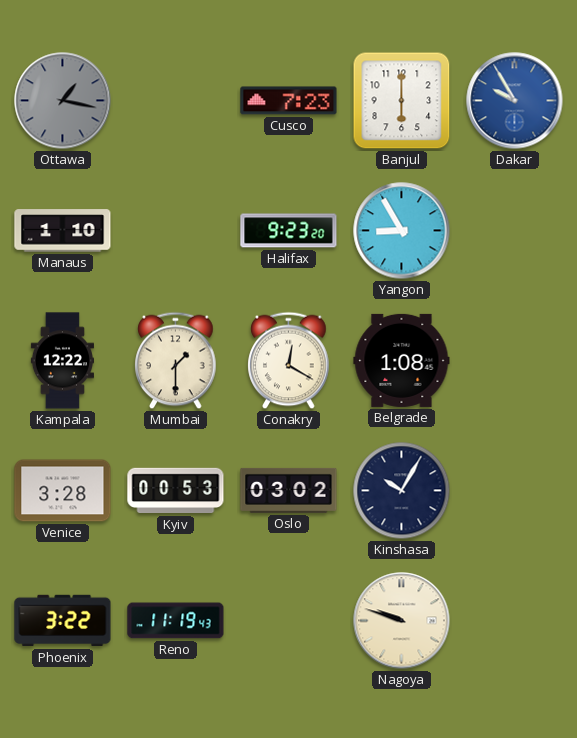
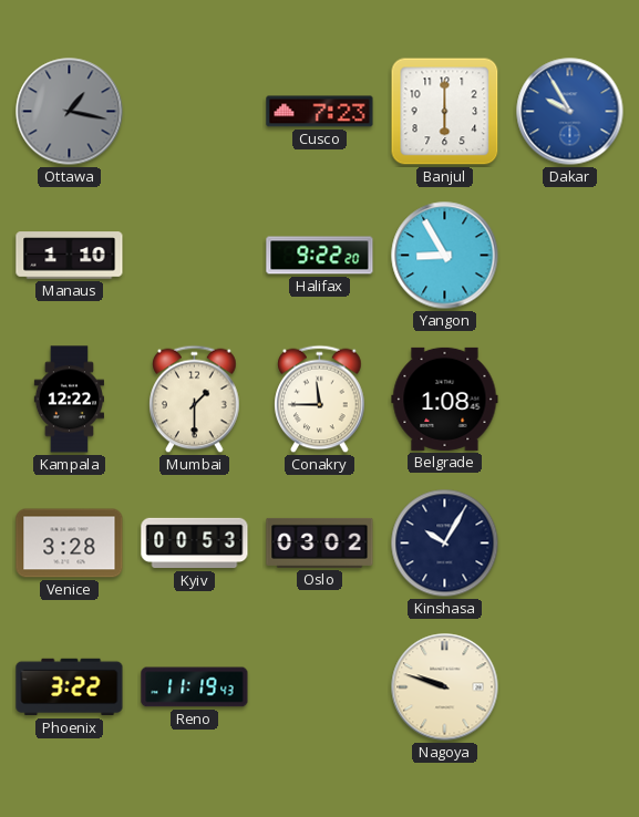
Halifax: 9:23 -> 9:22 (320, 256)
Conakry: 12:20 -> 11:45 (320, 400)
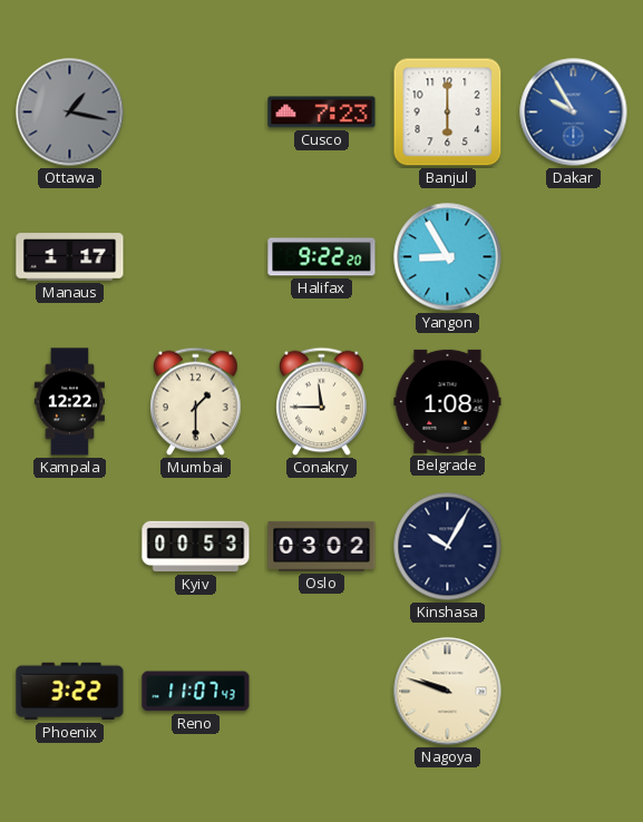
Manaus: 1:10 -> 1:17 (70, 257)
Venice: 3:28 -> none (70, 544)
Reno: 11:19 -> 11:07 (196, 692)
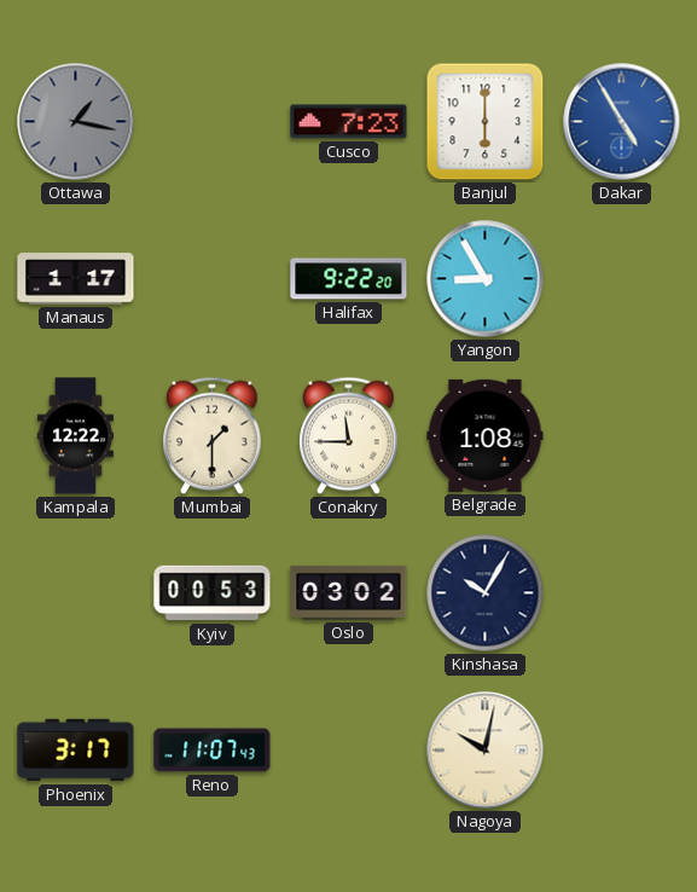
Dakar: 9:55 -> 4:55 (622, 122)
Phoenix: 3:22 -> 3:17 (76, 751)
Nagoya: 9:48 -> 10:02 (486, 751)
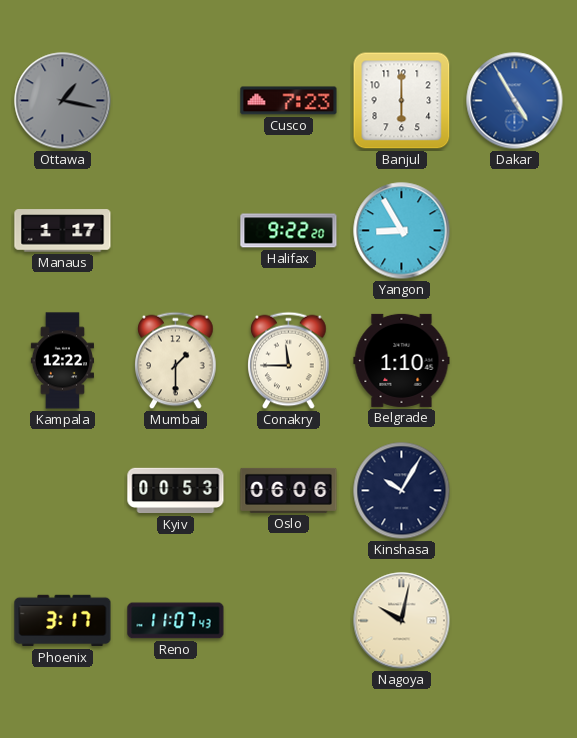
Belgrade: 1:08 -> 1:10 (402, 360)
Oslo: 03:02 -> 06:06 (289, 490)
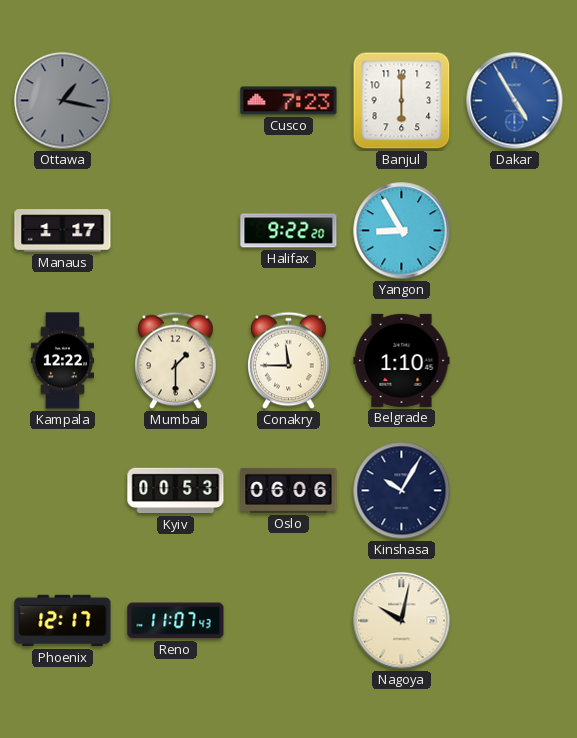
Phoenix: 3:17 -> 12:17 (63, 621)
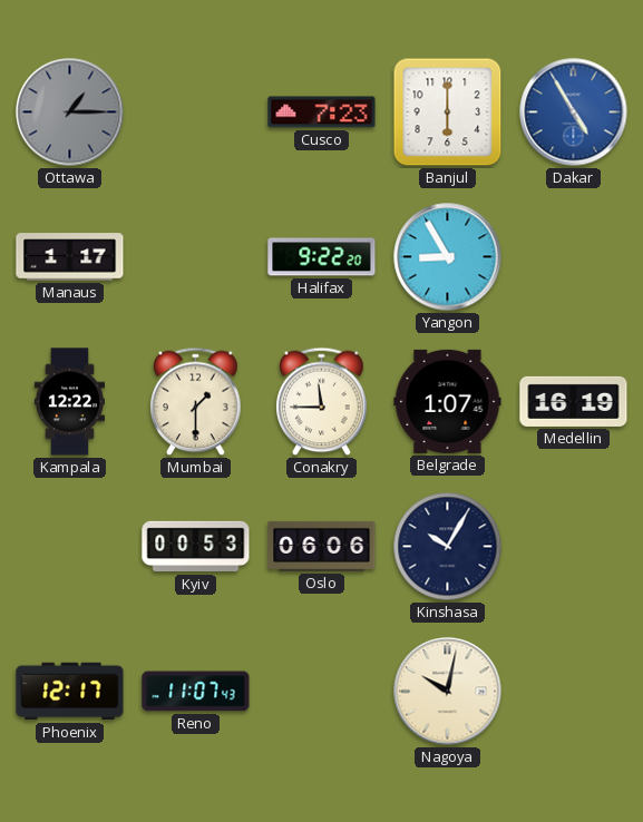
Ottawa: 1:17 -> 1:15 (70, 112)
Belgrade: 1:10 -> 1:07 (448, 401)
Medellin: none -> 16:19 (574, 401)
